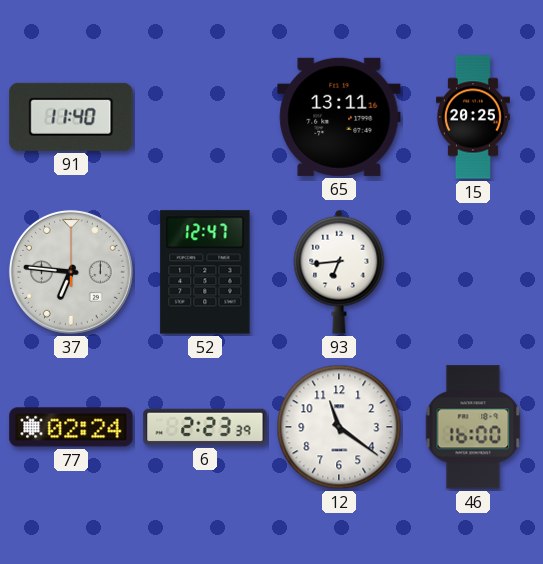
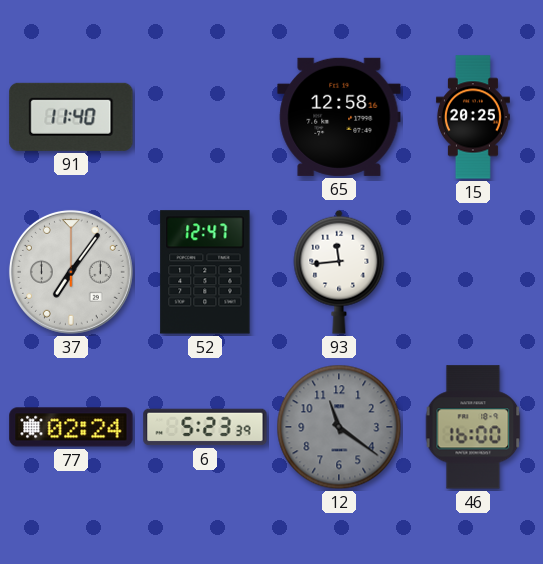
65: 13:11 -> 12:58 (339, 117)
37: 6:46 -> 7:06 (71, 272)
93: 6:44 -> 11:44 (339, 272)
6: 2:23 -> 5:23 (205, 427)
12 dial: white -> grey (339, 427)
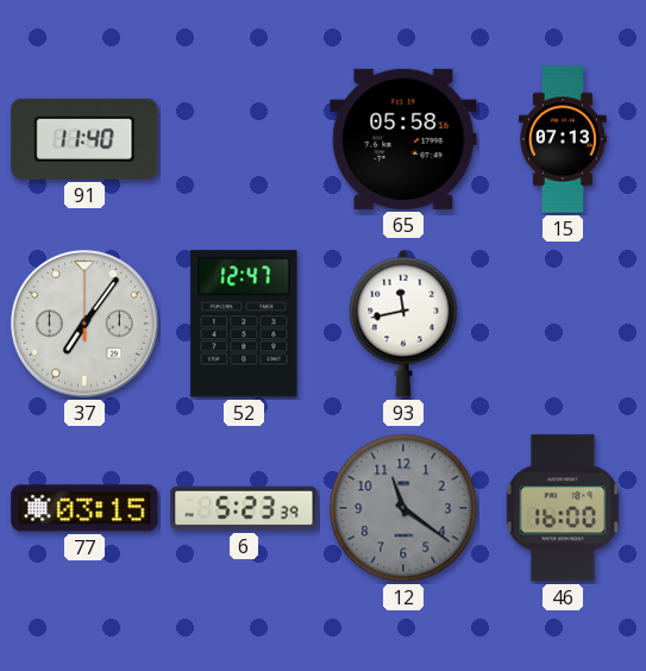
65: 12:58 -> 05:58 (403, 139)
15: 20:25 -> 07:13 (563, 139)
93: 11:44 -> 11:43 (403, 324)
77: 02:24 -> 03:15 (84, 508)
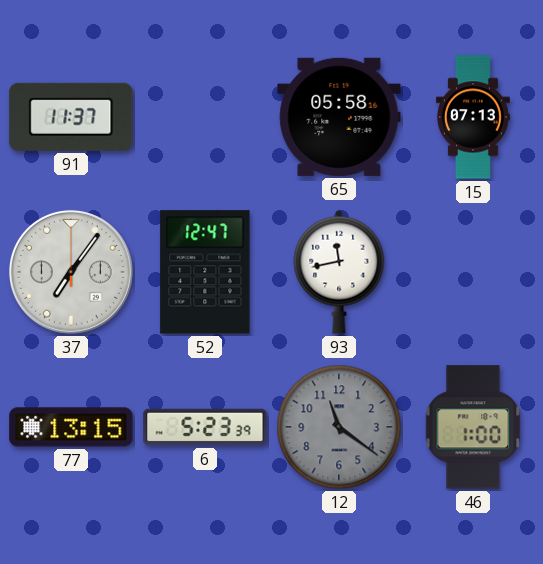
91: 11:40 -> 11:37 (71, 117)
77: 03:15 -> 13:15 (71, 427)
46: 16:00 -> 1:00 (473, 427)
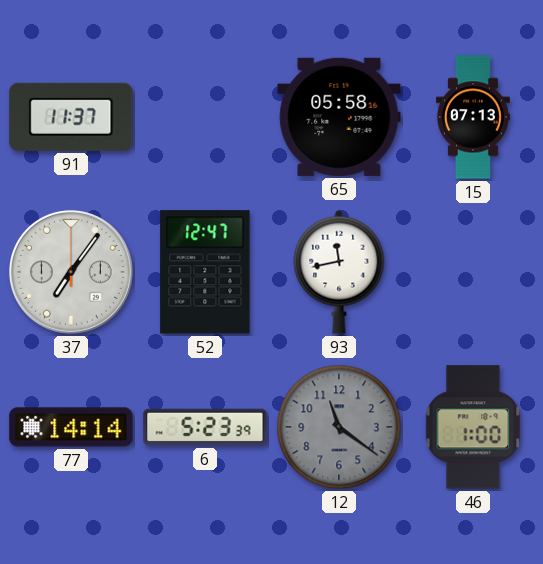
77: 13:15 -> 14:14 (71, 427)
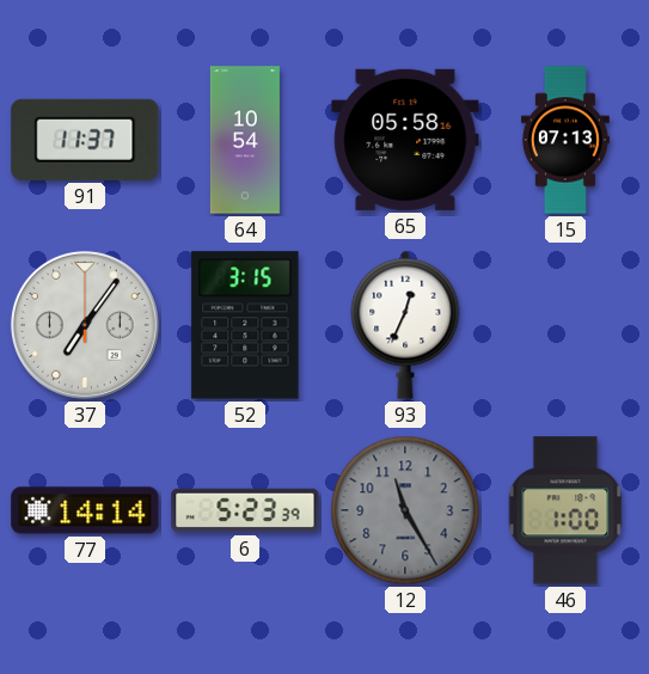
64: none -> 10:54 (245, 140)
52: 12:47 -> 3:15 (245, 325)
93: 11:43 -> 12:34 (405, 325)
12: 11:21 -> 11:25 (405, 510)
